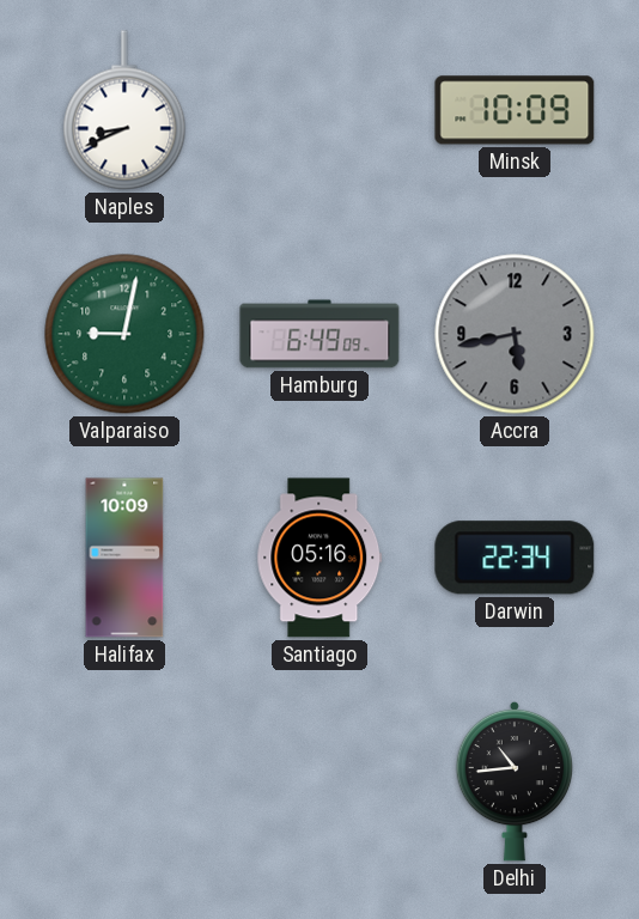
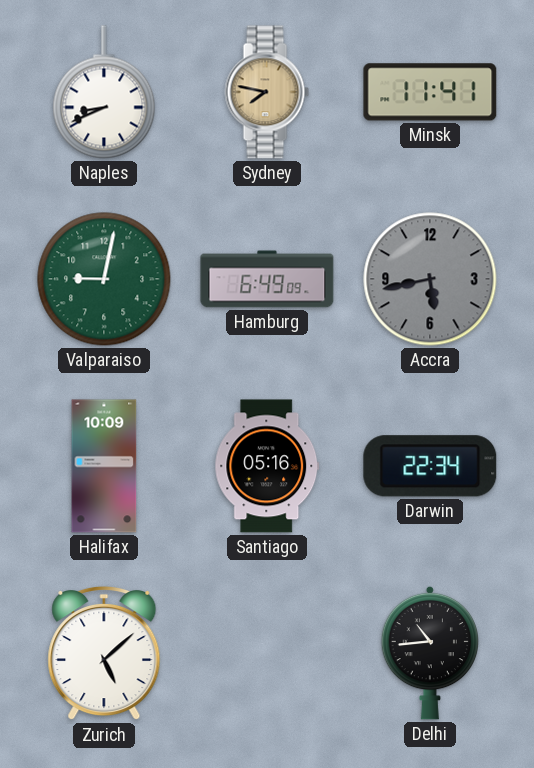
Sydney: none -> 7:47 (267, 92)
Minsk: 10:09 -> 11:41 (430, 92)
Zurich: none -> 5:08 (104, 653)
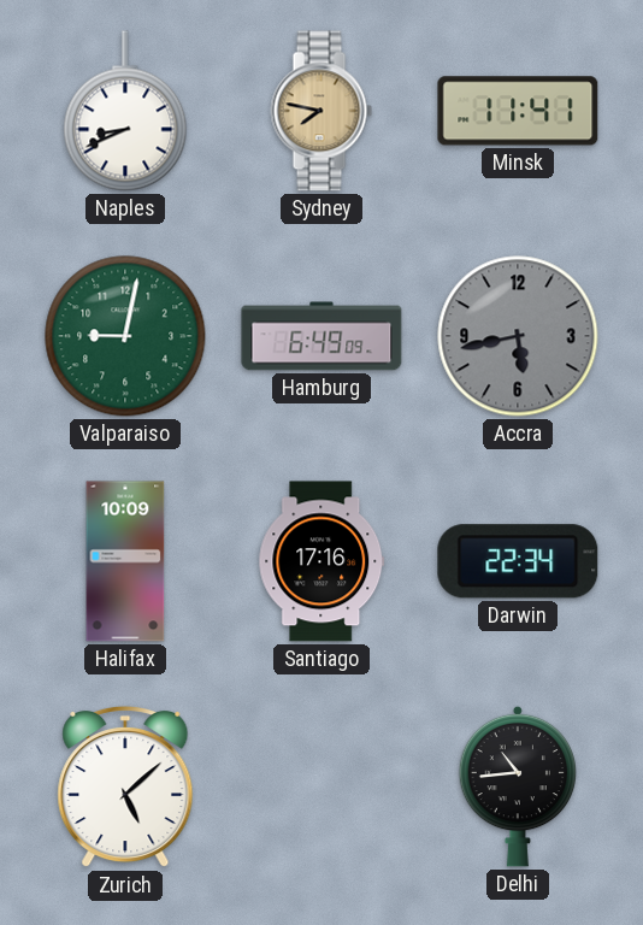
Santiago: 05:16 -> 17:16 (321, 561)
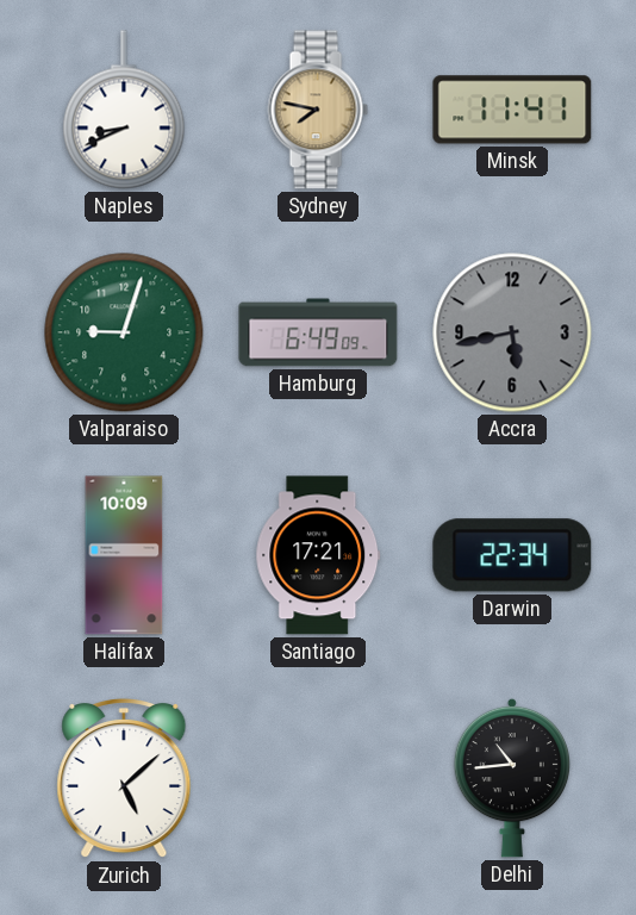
Valparaiso: 9:02 -> 9:03 (124, 332)
Santiago: 17:16 -> 17:21 (318, 555)
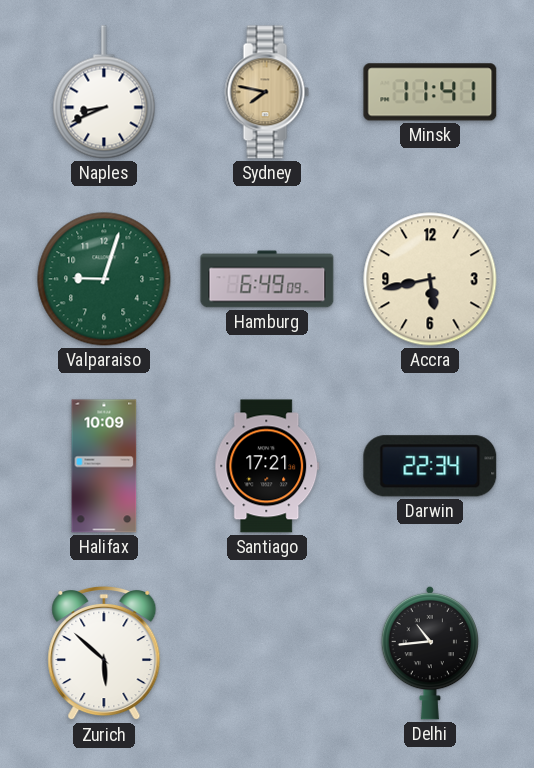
Accra dial: grey -> cream (430, 279)
Zurich: 5:08 -> 5:52 (104, 653)
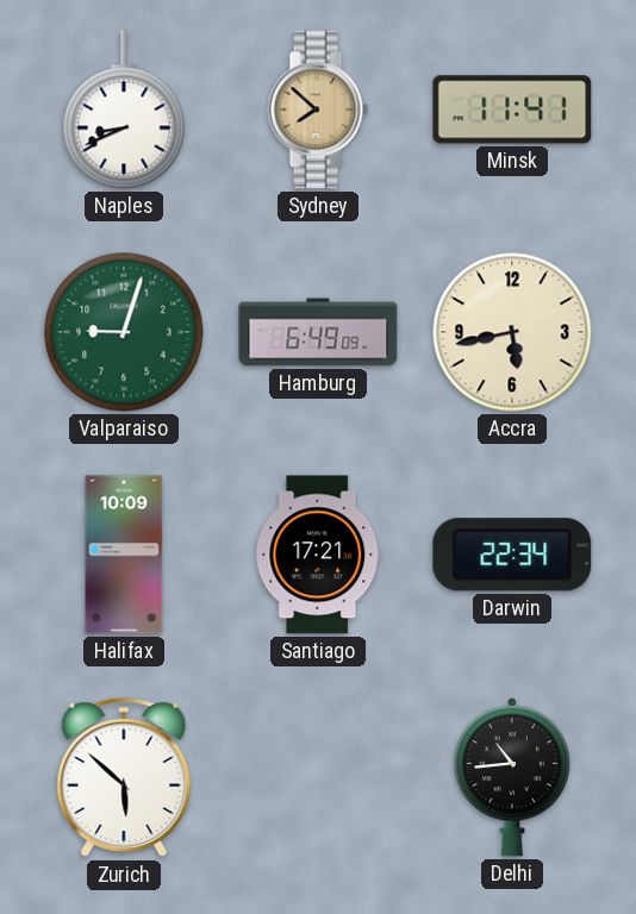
Sydney: 7:47 -> 7:52 (318, 109)
